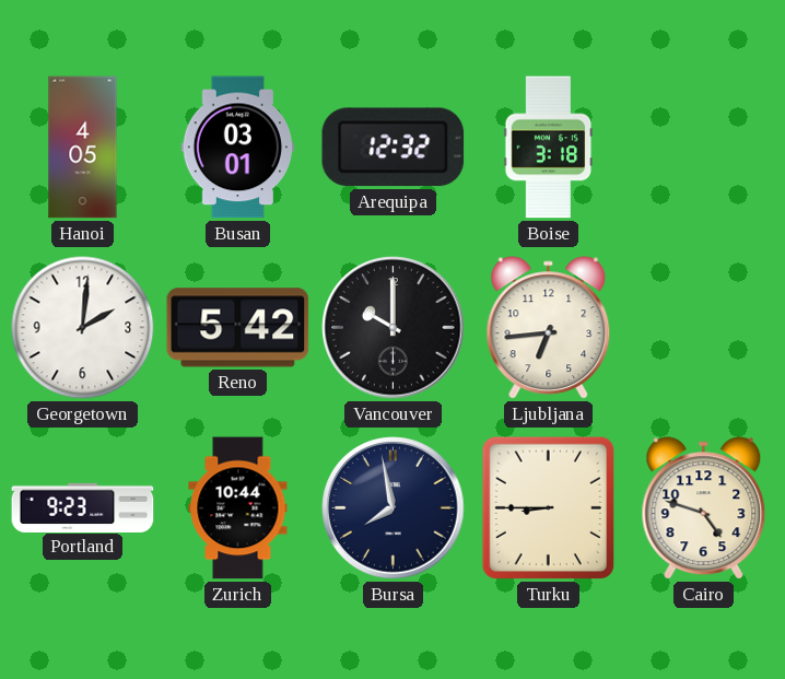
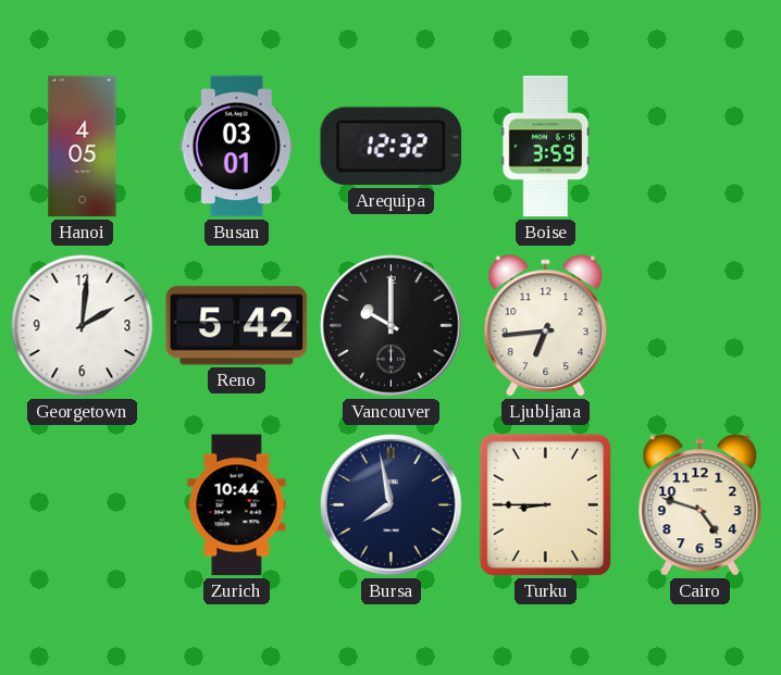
Boise: 3:18 -> 3:59 (546, 147)
Portland: 9:23 -> none (83, 507)
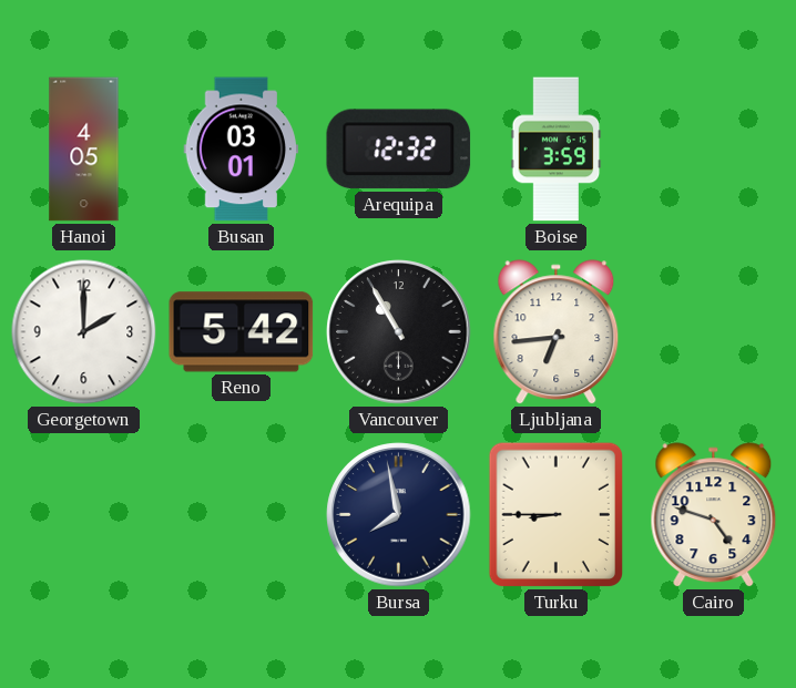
Georgetown: 2:01 -> 2:00 (84, 332)
Vancouver: 10:00 -> 10:55 (399, 332)
Zurich: 10:44 -> none (237, 505)
